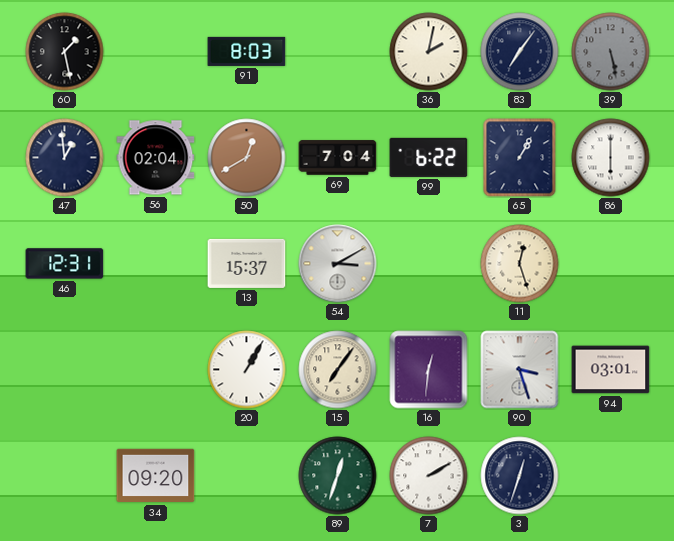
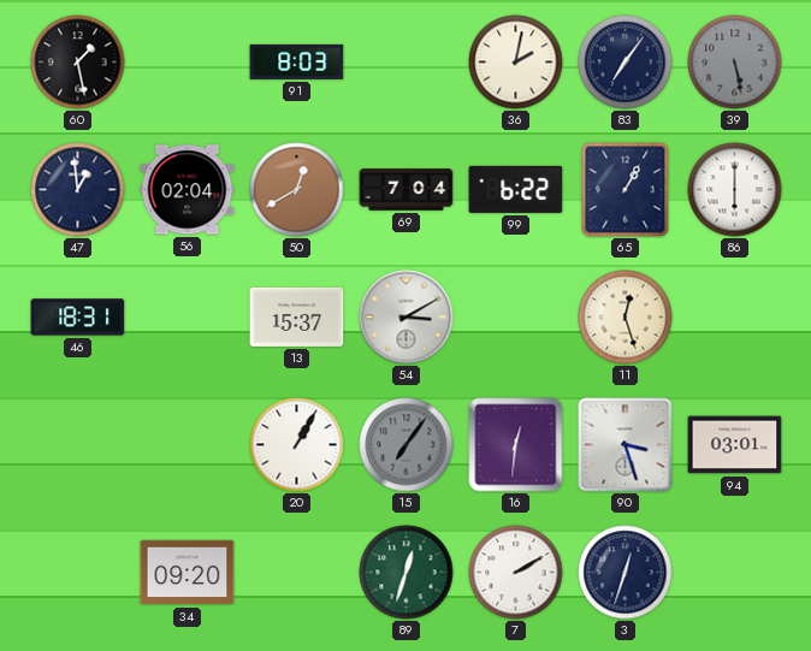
46: 12:31 -> 18:31 (78, 318)
15 dial: cream -> grey (407, 445)
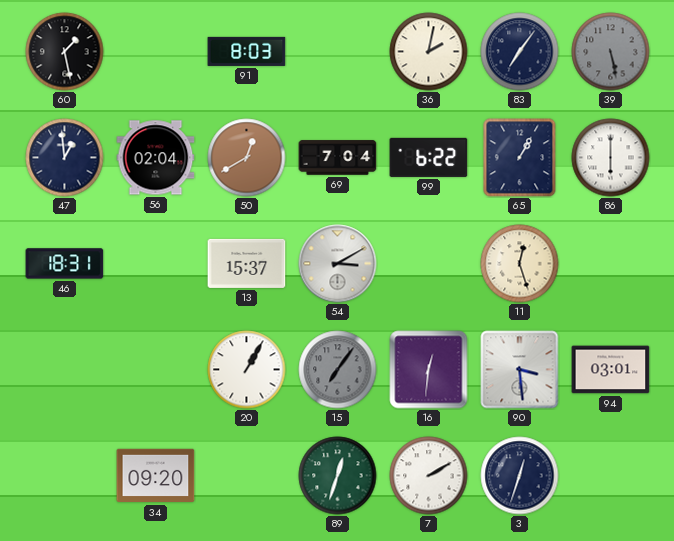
90: 3:27 -> 3:29 (520, 370)
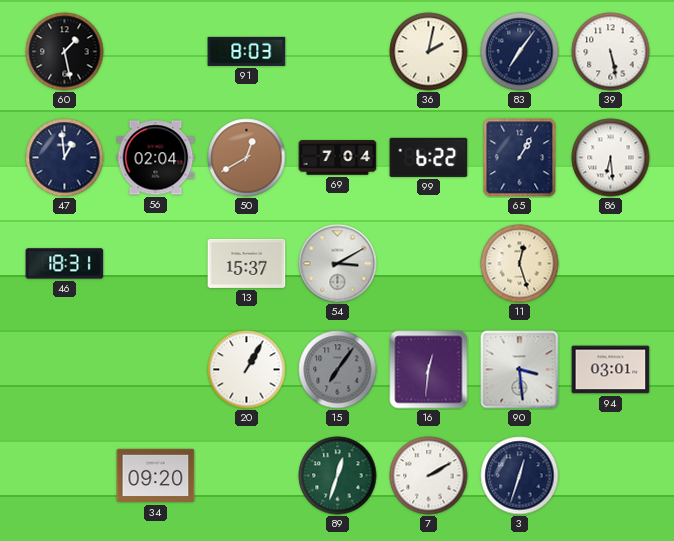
39 dial: grey -> white (611, 52)
86: 6:00 -> 6:29 (611, 158)
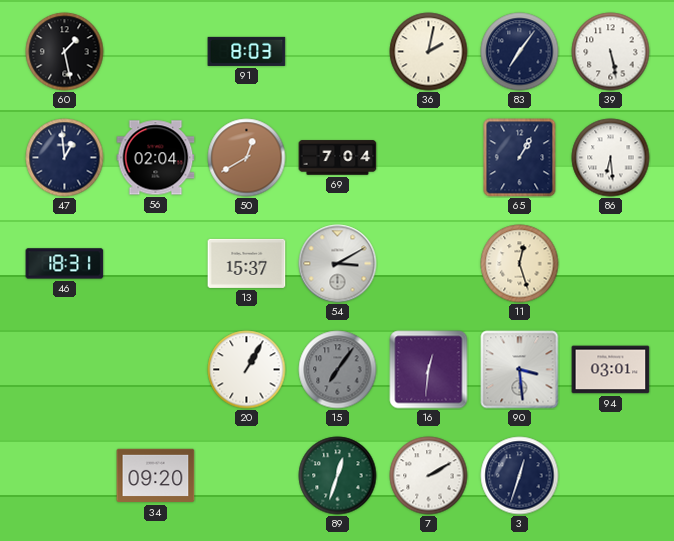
99: 6:22 -> none (429, 157)
